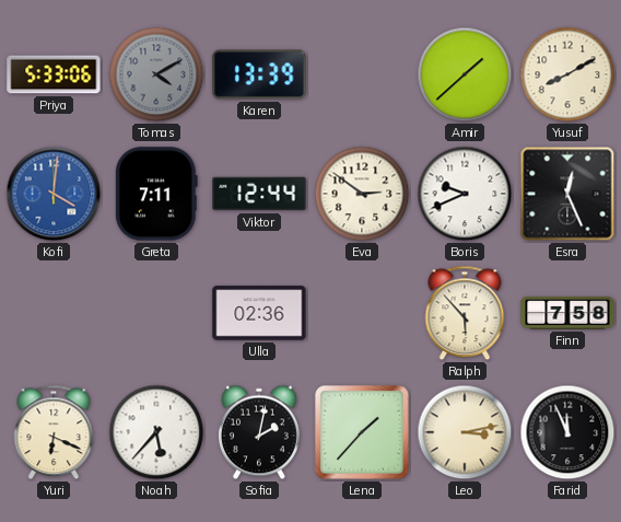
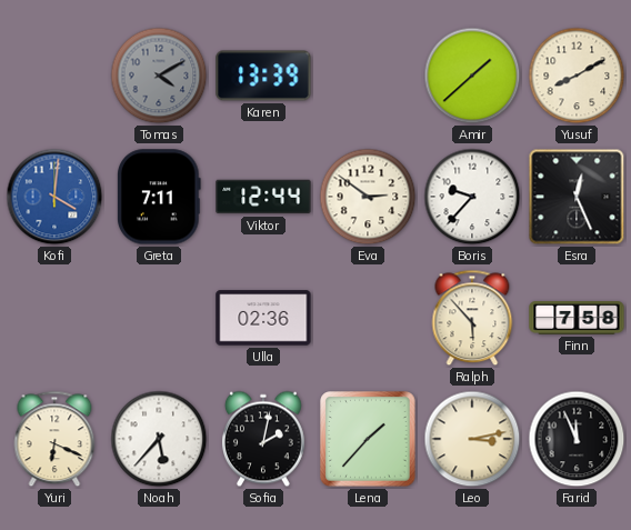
Priya: 5:33 -> none (54, 74)
Boris: 9:41 -> 9:37 (472, 197)
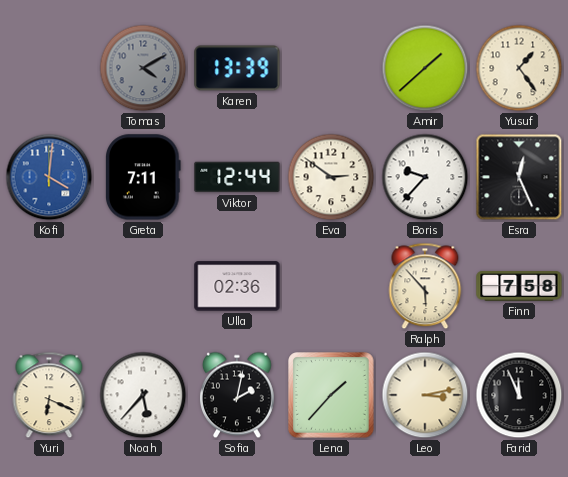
Yusuf: 8:10 -> 1:24 (519, 68)
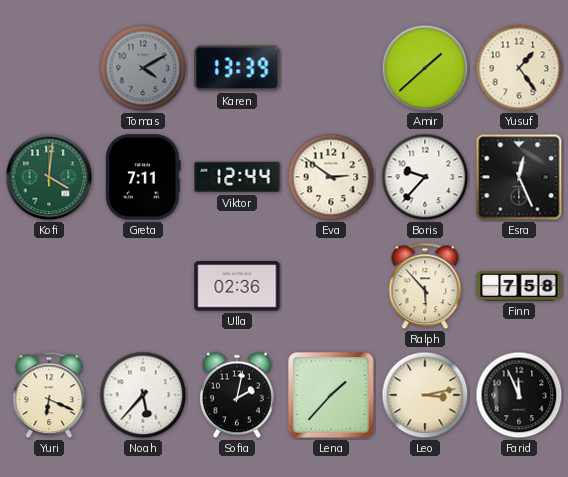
Kofi dial: blue -> green (49, 177)
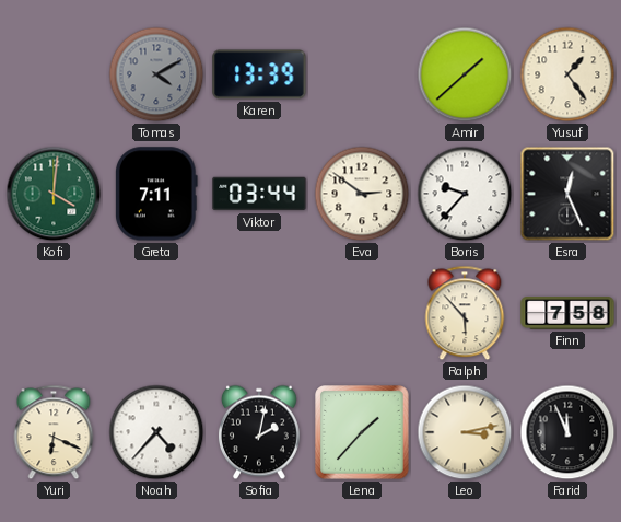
Viktor: 12:44 -> 03:44 (259, 194)
Ulla: 02:36 -> none (237, 286)
Noah: 5:37 -> 4:37 (156, 432)
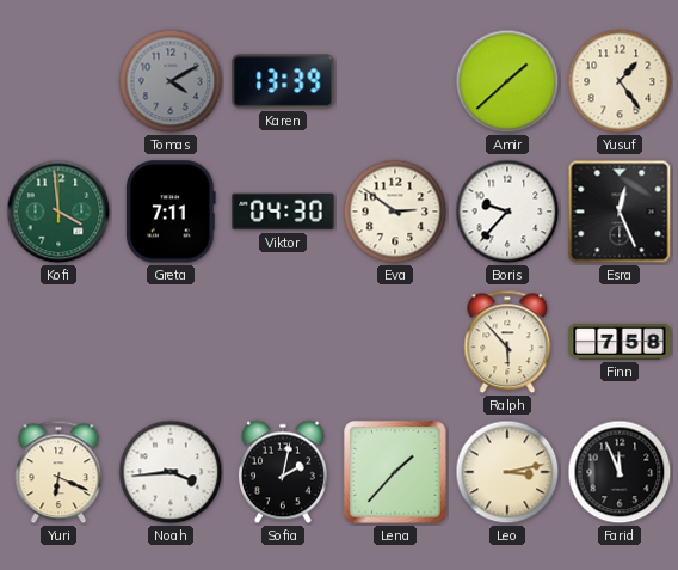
Kofi: 4:01 -> 3:59 (58, 212)
Viktor: 03:44 -> 04:30 (283, 212)
Noah: 4:37 -> 3:44 (171, 472)
